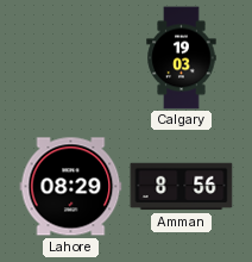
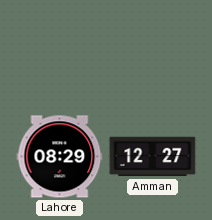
Calgary: 19:03 -> none (182, 58)
Amman: 8:56 -> 12:27 (153, 157)
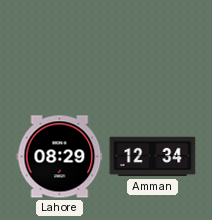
Amman: 12:27 -> 12:34 (153, 157)
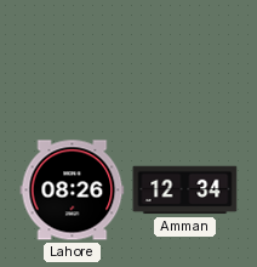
Lahore: 08:29 -> 08:26 (73, 191)
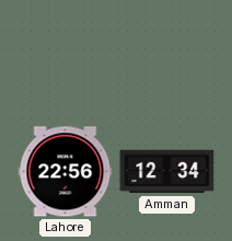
Lahore: 08:26 -> 22:56 (66, 172)
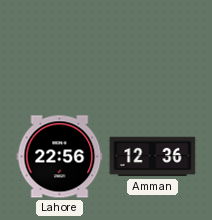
Amman: 12:34 -> 12:36 (153, 157)
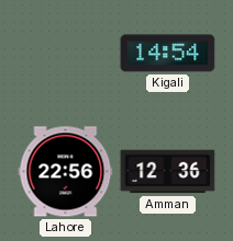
Kigali: none -> 14:54 (168, 54)
